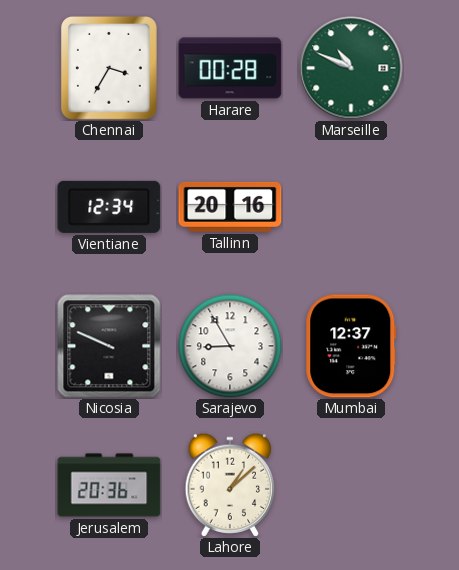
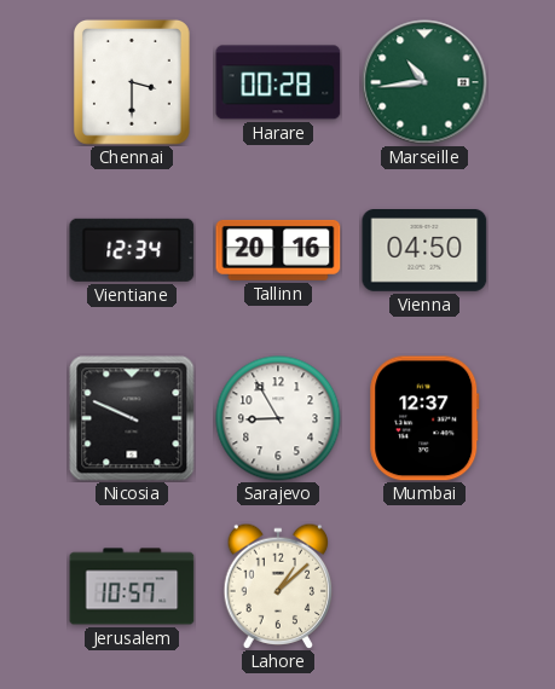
Chennai: 3:35 -> 3:30 (132, 82)
Marseille: 10:49 -> 10:44 (424, 82)
Vienna: none -> 04:50 (424, 251)
Jerusalem: 20:36 -> 10:57 (132, 586)
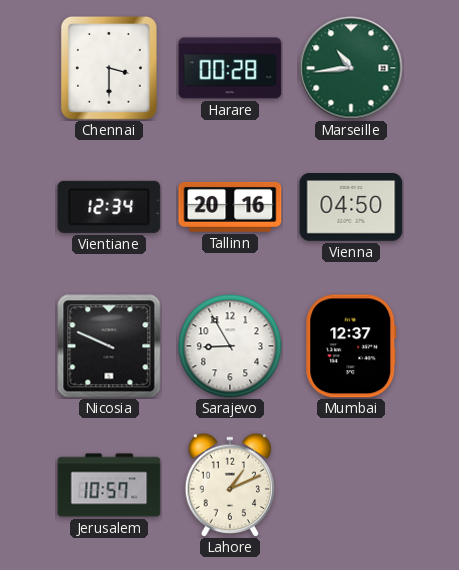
Lahore: 1:08 -> 1:11 (230, 484)
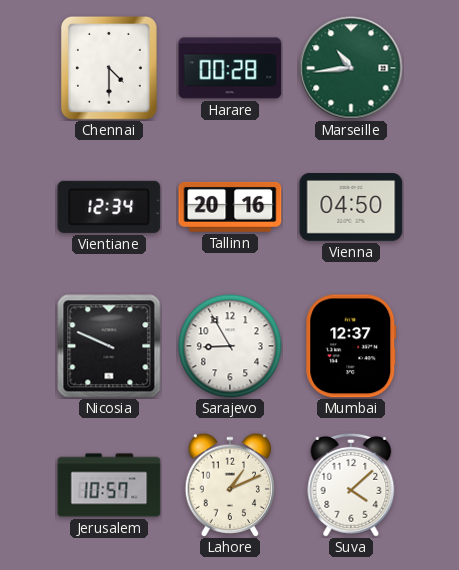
Chennai: 3:30 -> 4:30 (109, 68)
Suva: none -> 4:08 (351, 485)
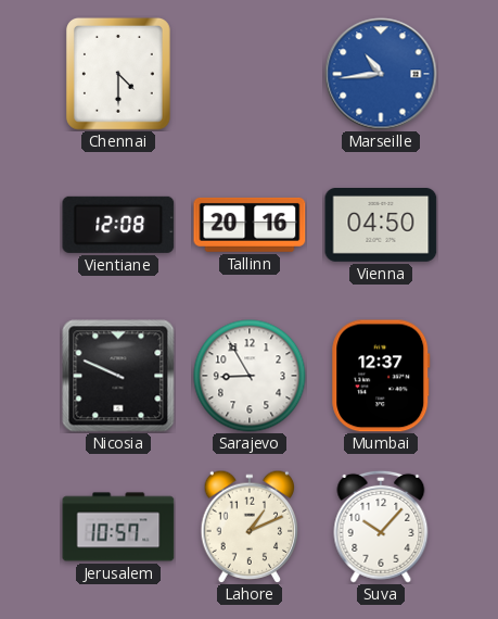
Harare: 00:28 -> none (230, 68)
Marseille dial: green -> blue (381, 74)
Vientiane: 12:34 -> 12:08 (118, 225)
Suva: 4:08 -> 10:07 (381, 527)
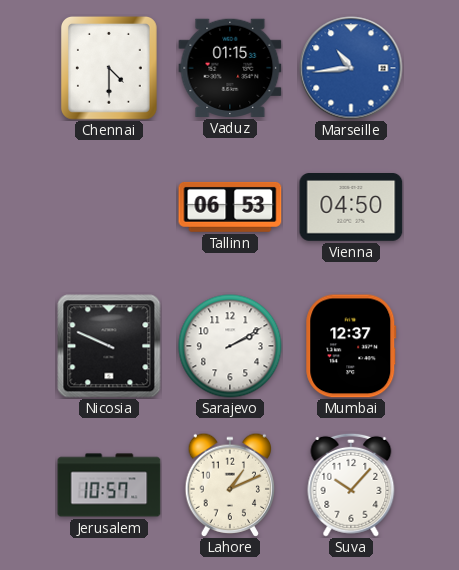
Vaduz: none -> 01:15 (230, 68)
Vientiane: 12:08 -> none (118, 225)
Tallinn: 20:16 -> 06:53 (230, 207)
Sarajevo: 8:55 -> 2:10 (230, 346)
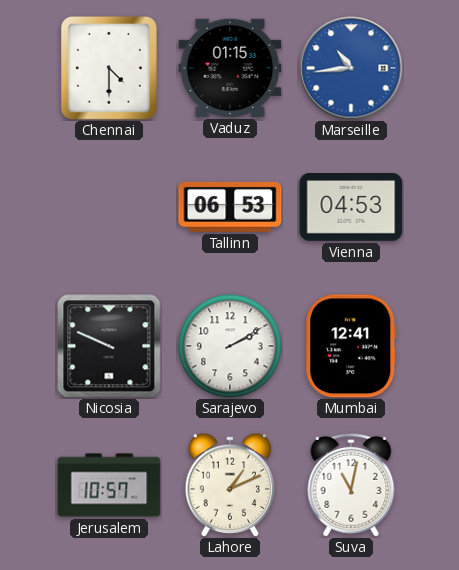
Vienna: 04:50 -> 04:53 (351, 208)
Mumbai: 12:37 -> 12:41 (351, 346)
Suva: 10:07 -> 11:02 (351, 485)
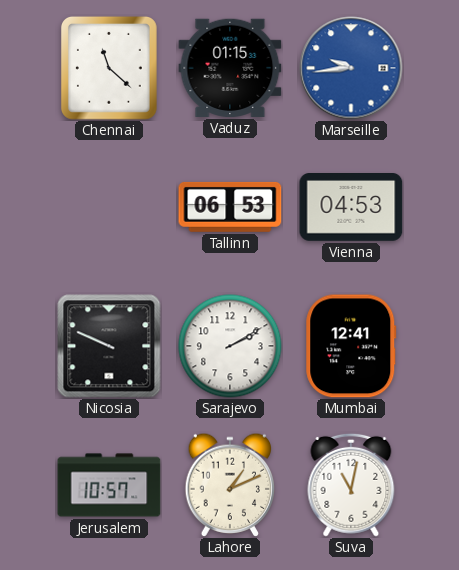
Chennai: 4:30 -> 11:22 (109, 68)
Marseille: 10:44 -> 9:44 (351, 68)
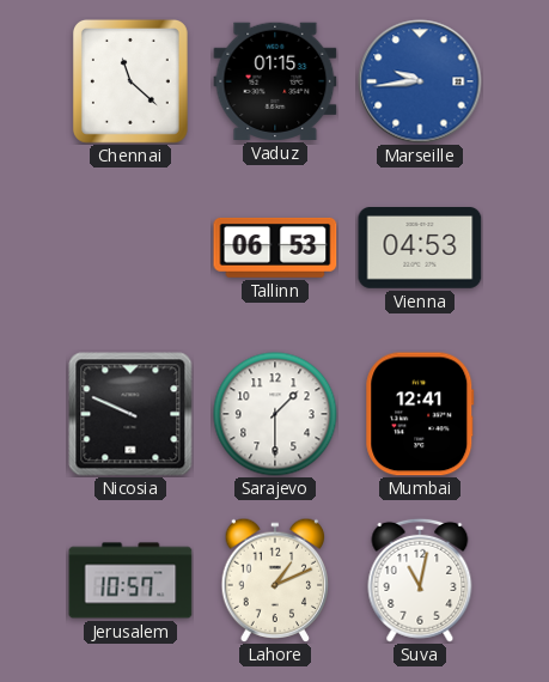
Sarajevo: 2:10 -> 1:30 (275, 414)
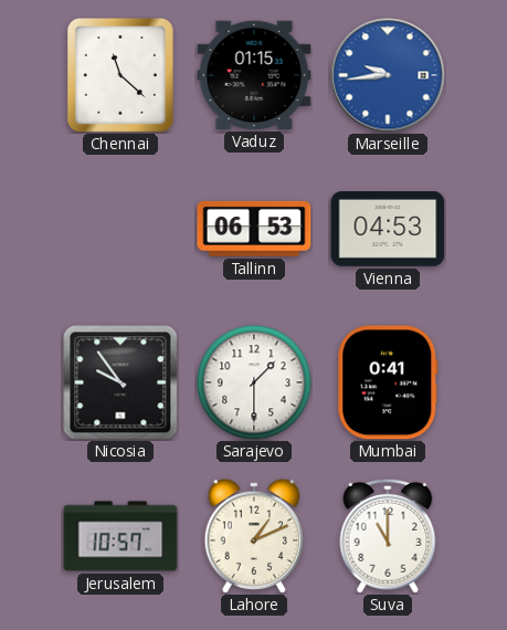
Nicosia: 9:49 -> 9:54 (120, 382)
Mumbai: 12:41 -> 0:41 (388, 382)
Suva: 11:02 -> 11:00 (388, 536)
